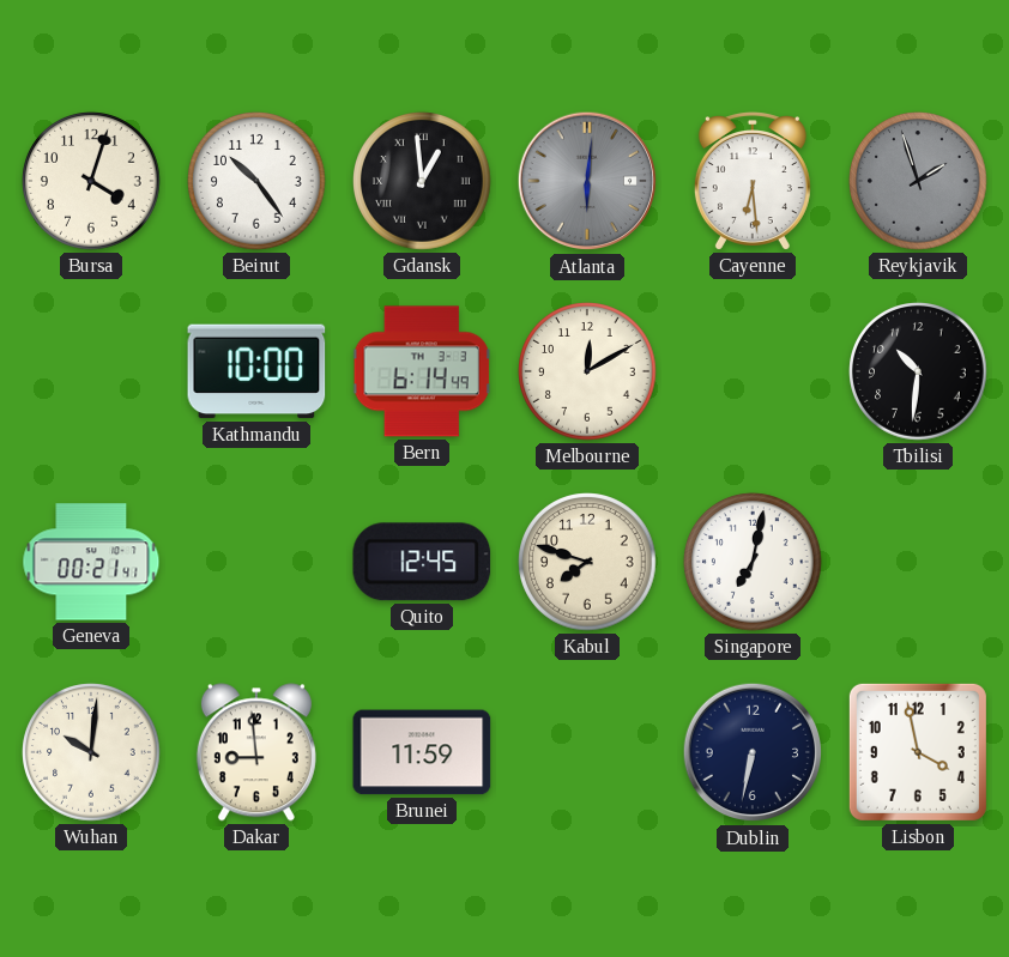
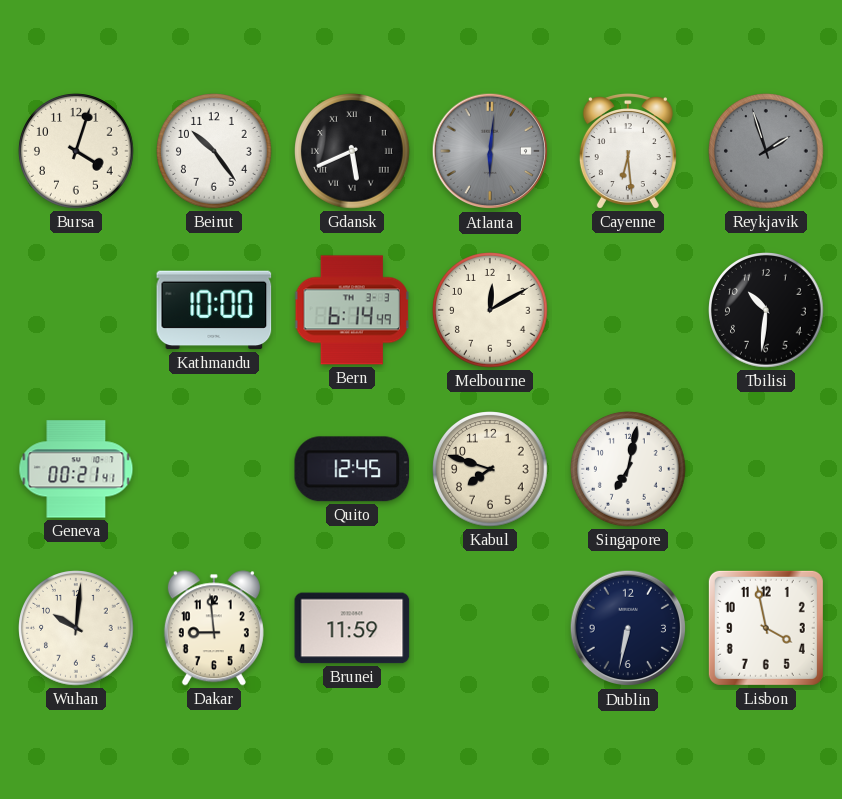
Gdansk: 12:59 -> 5:41 (352, 151)
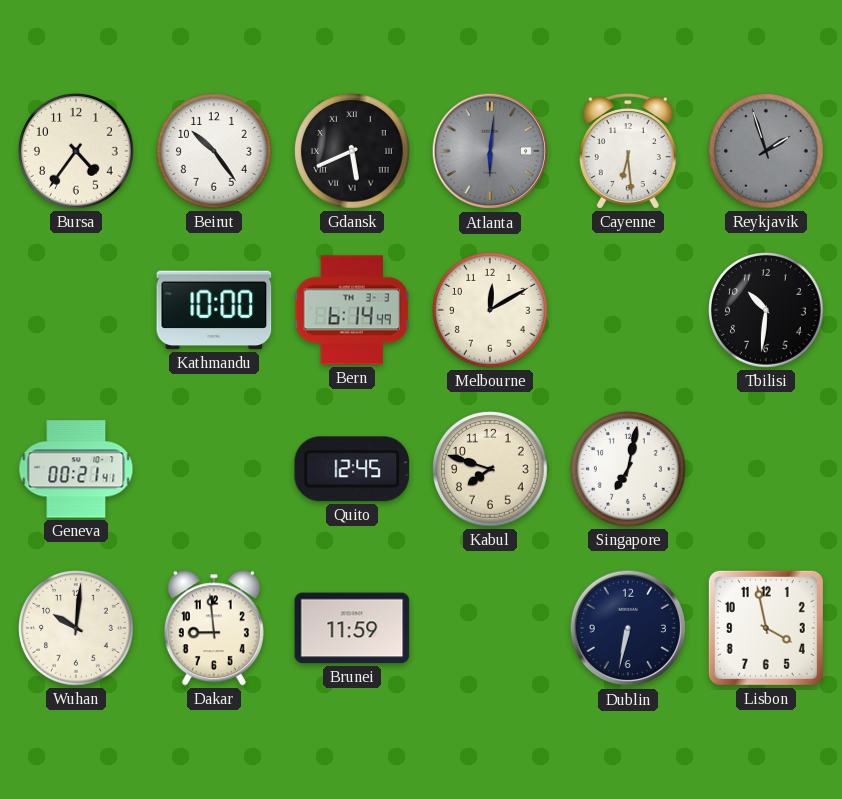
Bursa: 4:03 -> 4:36 (76, 151)
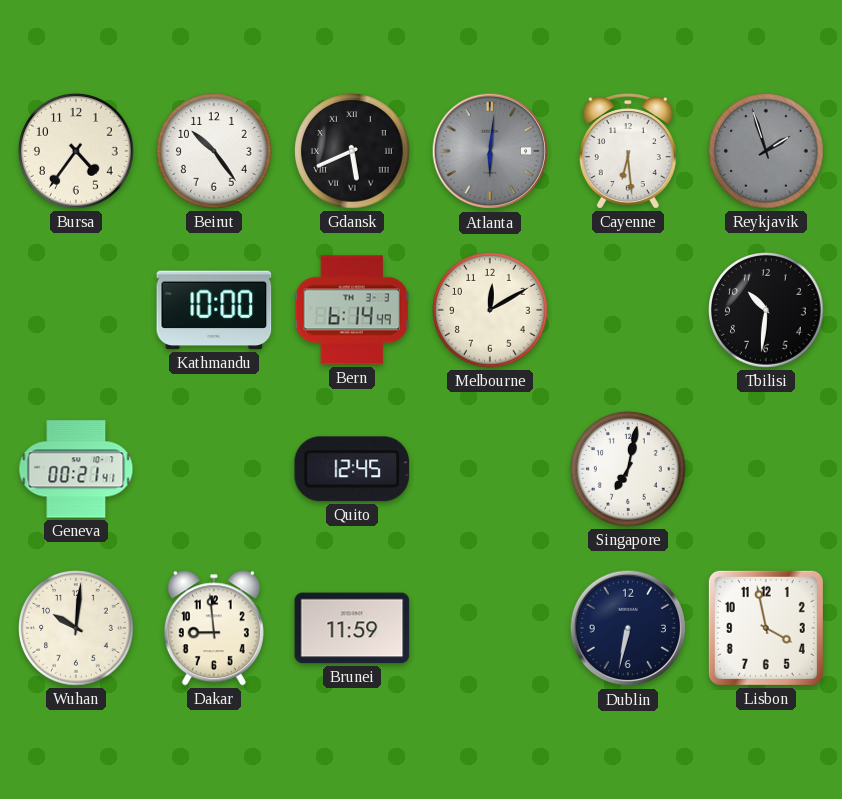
Kabul: 7:48 -> none (490, 469)
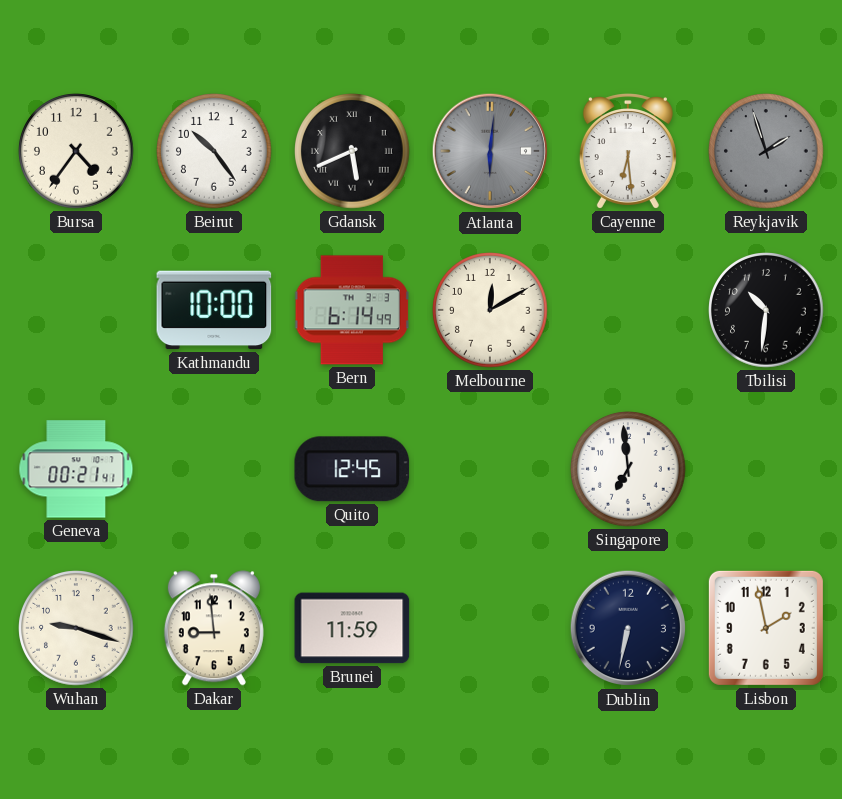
Singapore: 7:02 -> 6:59 (628, 469)
Wuhan: 10:01 -> 9:18 (76, 628)
Lisbon: 3:58 -> 1:58 (766, 628)
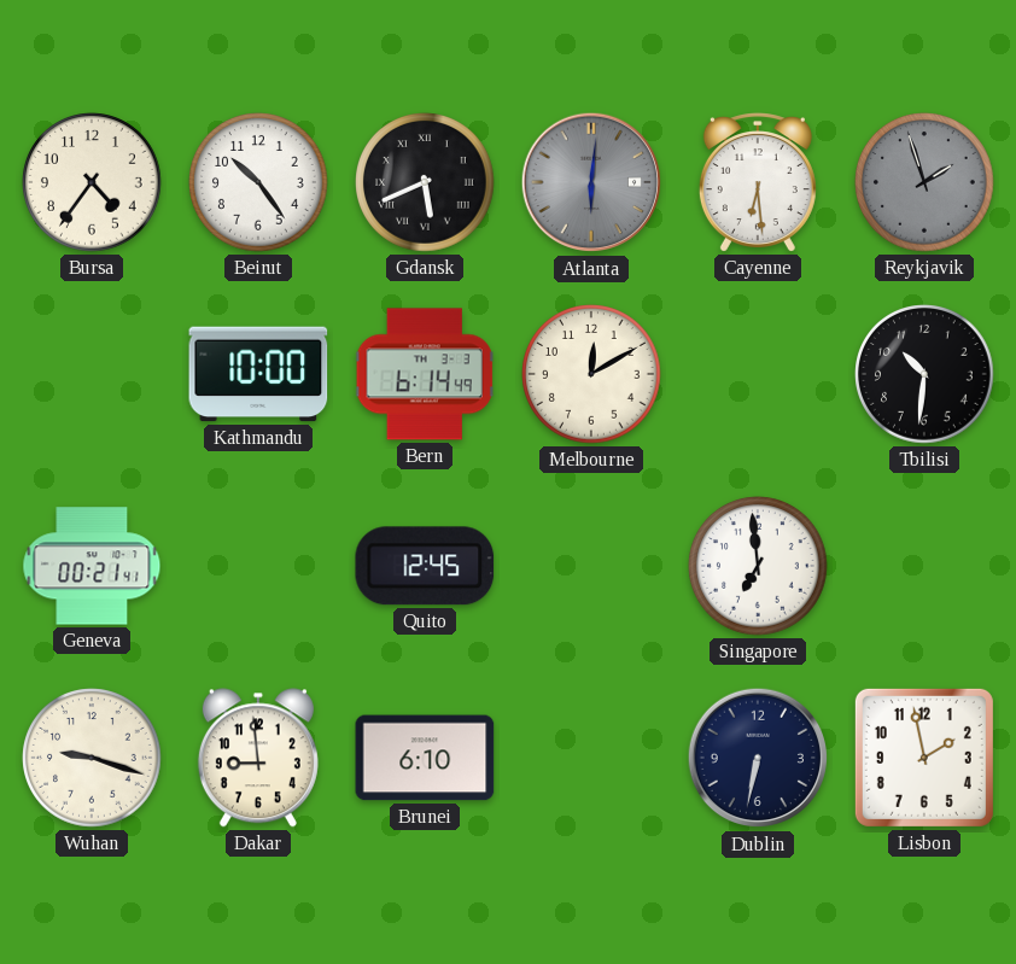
Brunei: 11:59 -> 6:10 (425, 758)
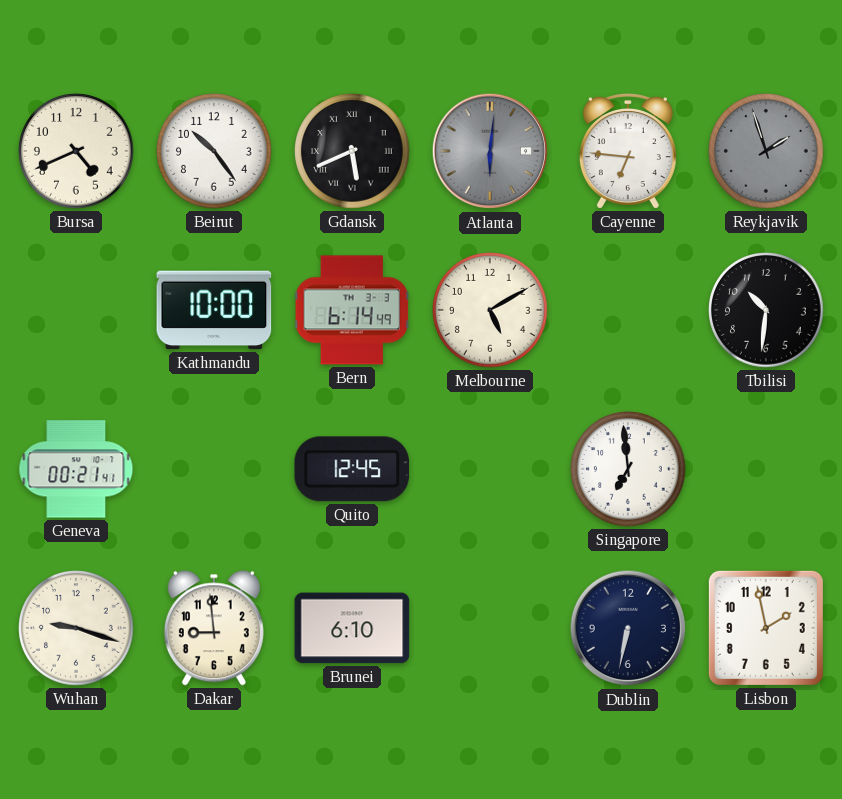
Bursa: 4:36 -> 4:41 (76, 151)
Cayenne: 6:29 -> 6:46 (628, 151)
Melbourne: 12:10 -> 5:10 (490, 310)
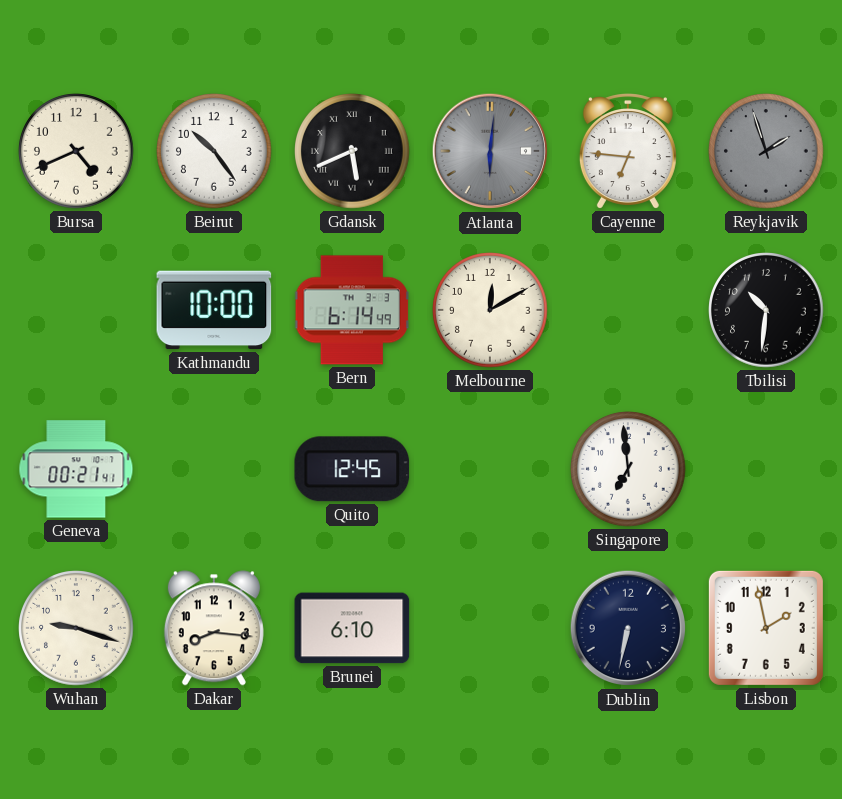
Melbourne: 5:10 -> 12:10 (490, 310)
Dakar: 8:59 -> 8:16 (214, 628)
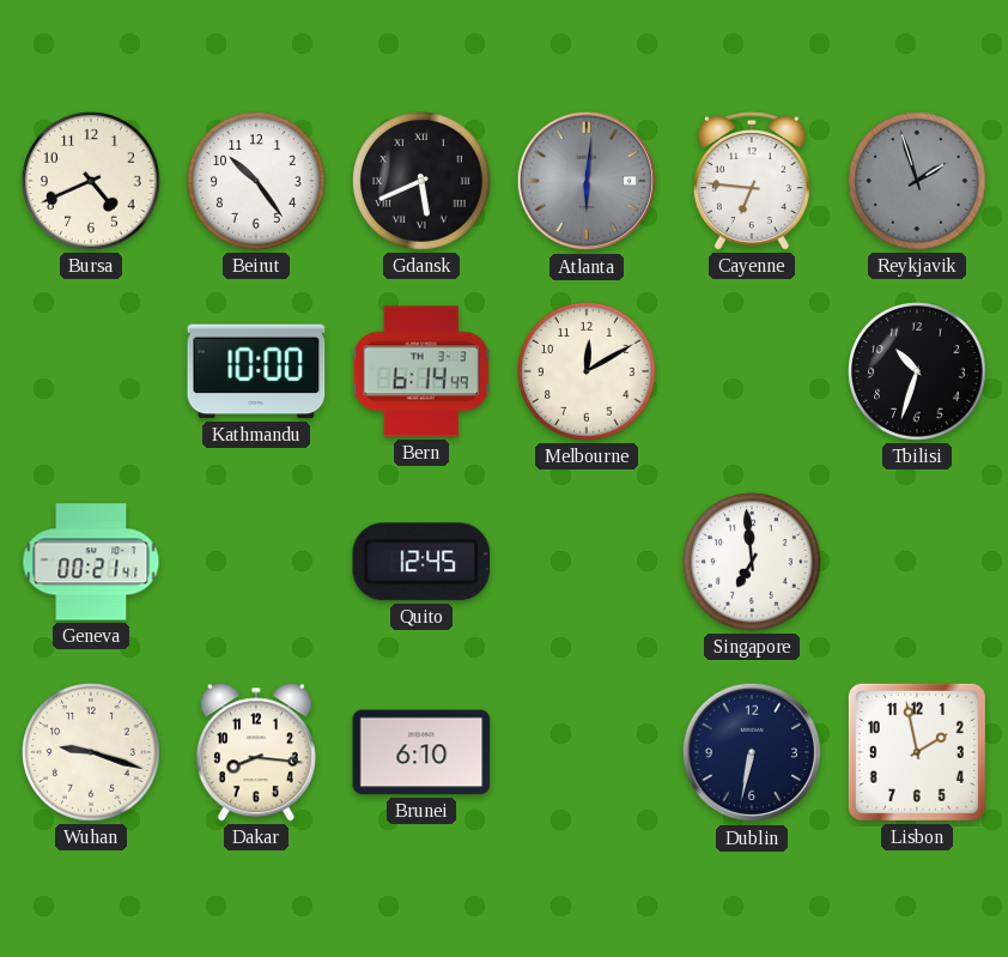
Tbilisi: 10:31 -> 10:33 (917, 371)
